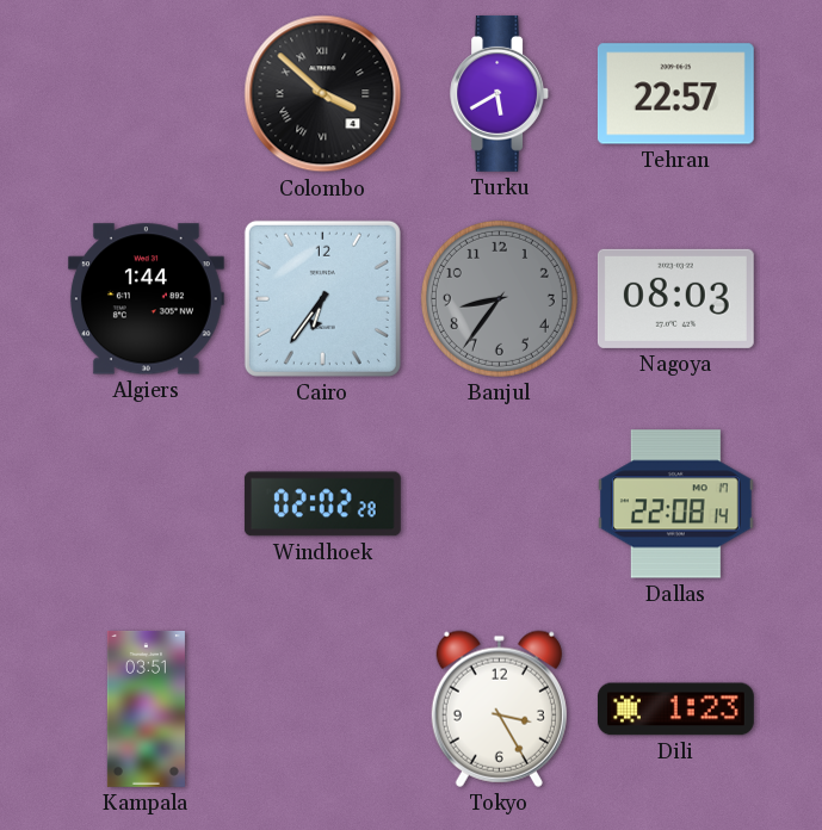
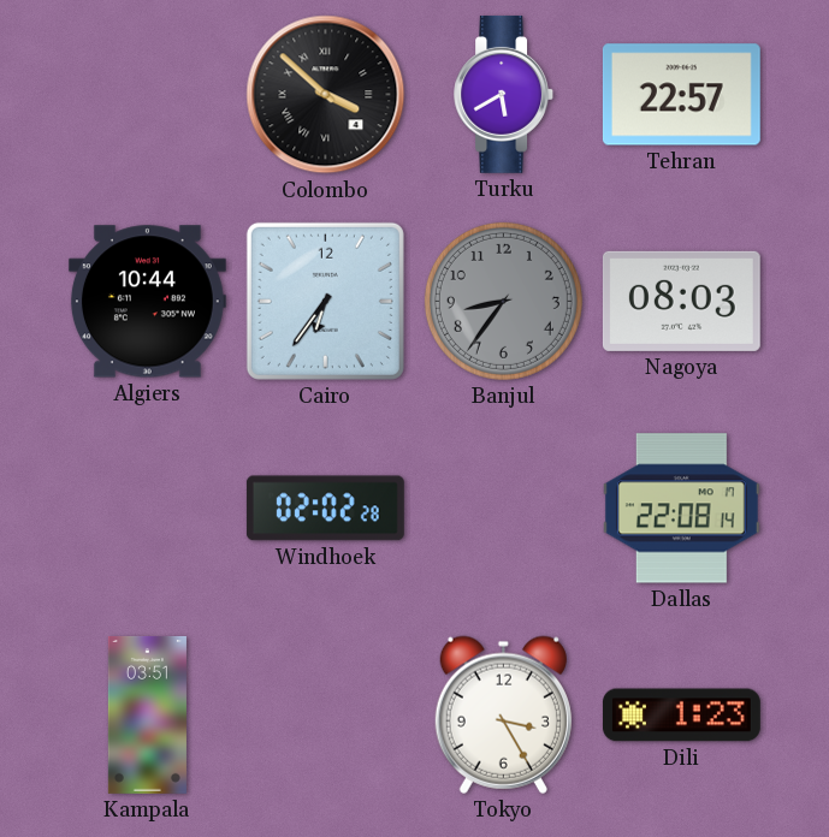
Algiers: 1:44 -> 10:44 (147, 302)
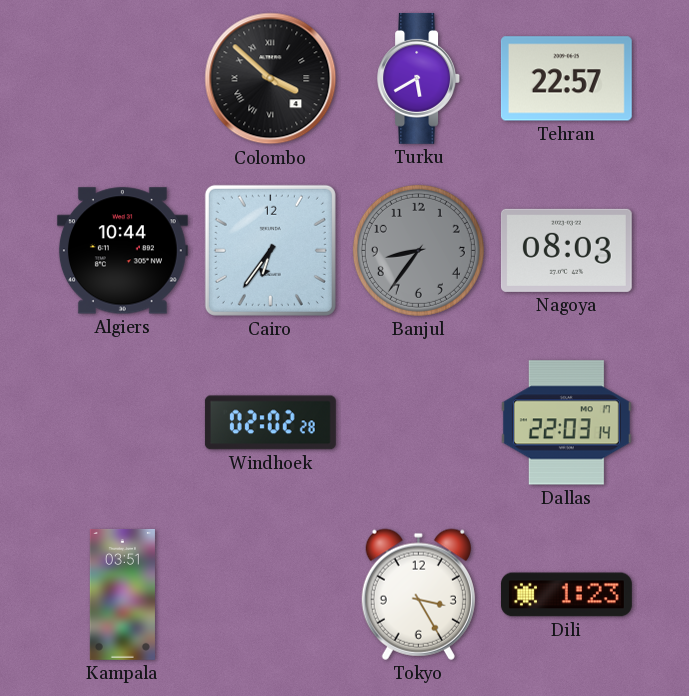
Dallas: 22:08 -> 22:03 (566, 423)
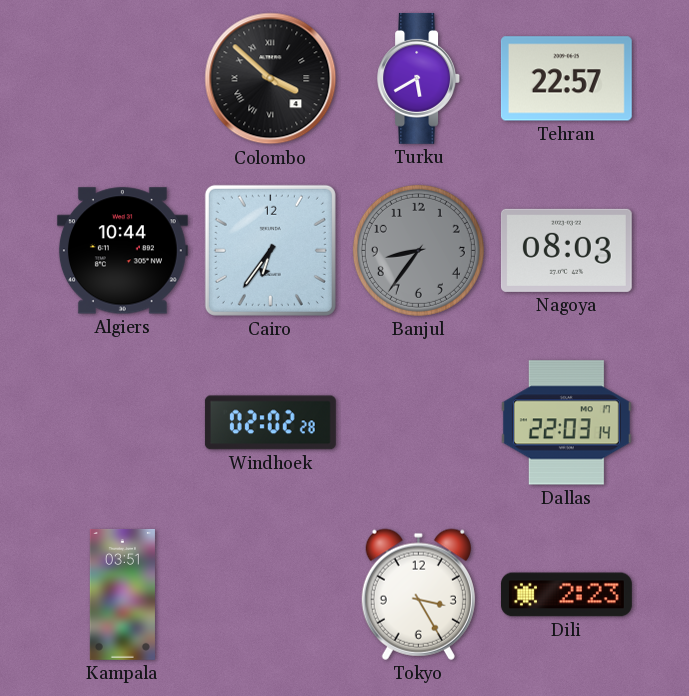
Dili: 1:23 -> 2:23 (566, 595)
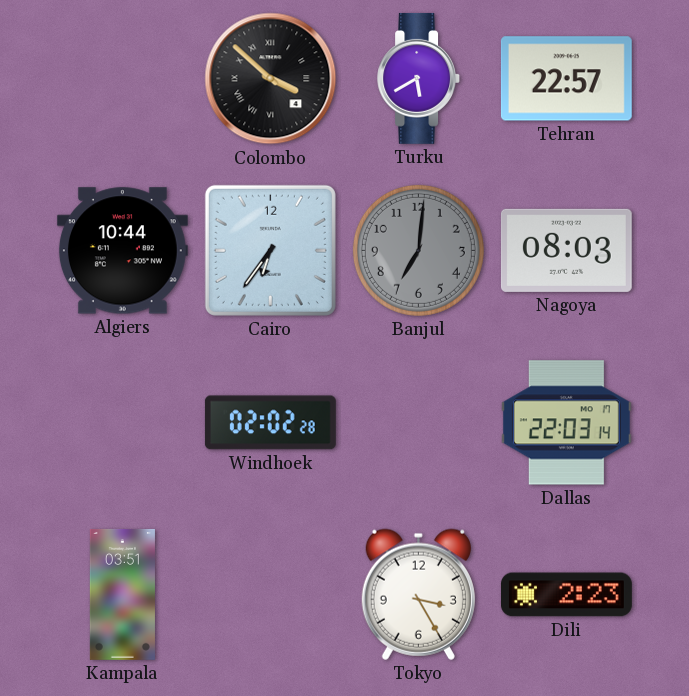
Banjul: 8:36 -> 7:01 (418, 250)
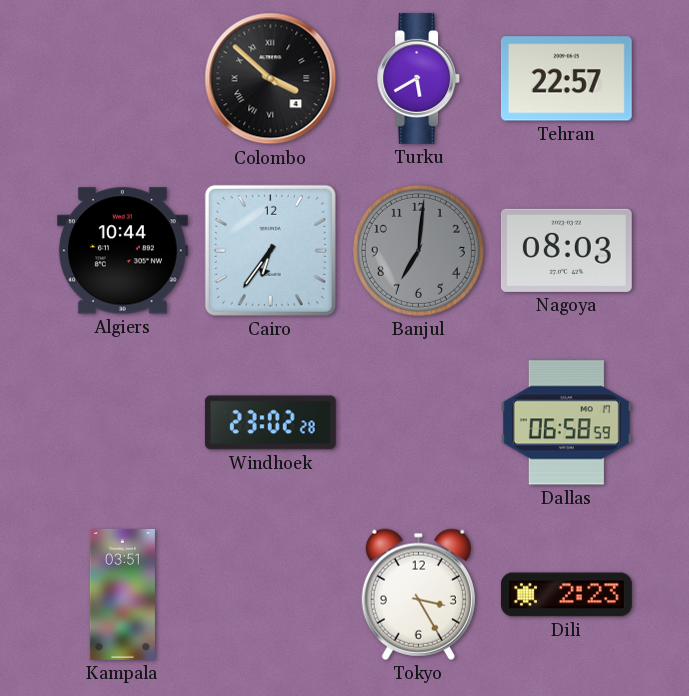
Windhoek: 02:02 -> 23:02 (270, 423)
Dallas: 22:03 -> 06:58 (566, 423)
